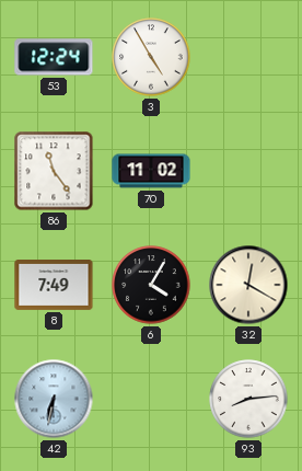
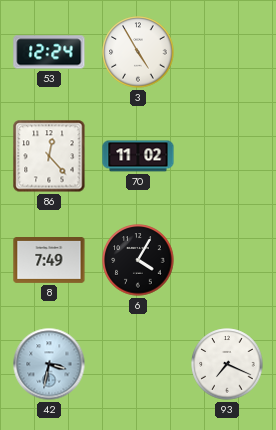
86: 11:24 -> 12:23 (49, 156)
32: 12:20 -> none (248, 285)
42: 6:32 -> 3:32 (49, 364)
93: 8:14 -> 7:19 (227, 364)
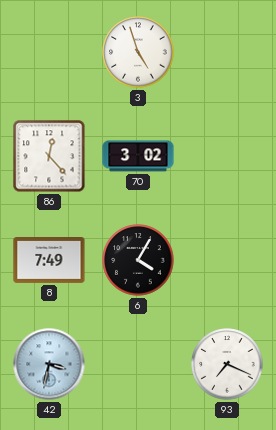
53: 12:24 -> none (49, 52)
3: 4:55 -> 4:57 (138, 52)
70: 11:02 -> 3:02 (138, 156)
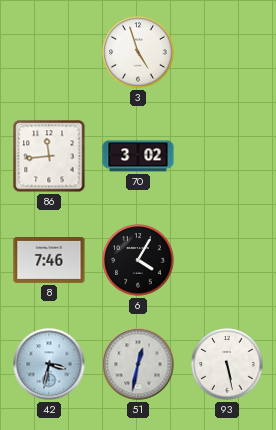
86: 12:23 -> 11:44 (49, 156)
8: 7:49 -> 7:46 (49, 261)
51: none -> 12:32 (138, 364)
93: 7:19 -> 5:28 (227, 364)
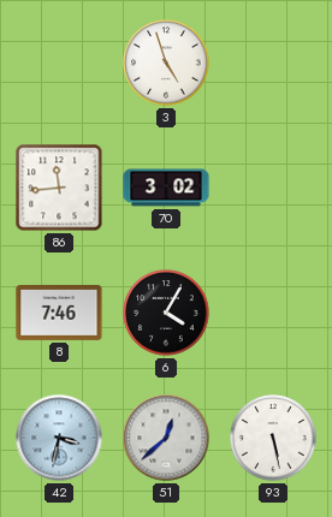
51: 12:32 -> 12:38 (166, 438)
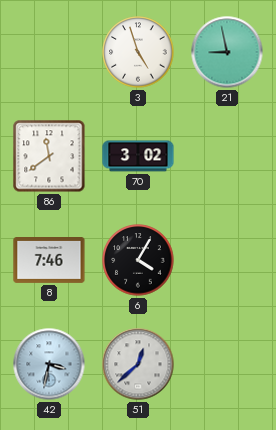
21: none -> 8:58 (227, 52)
86: 11:44 -> 11:39 (49, 156)
93: 5:28 -> none (273, 438)
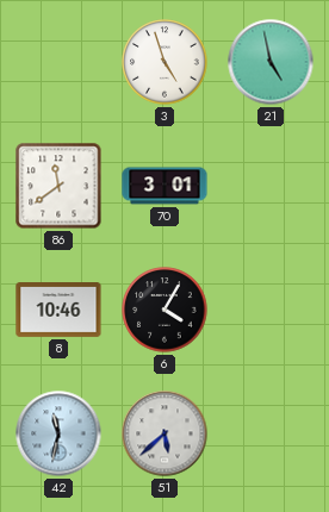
21: 8:58 -> 4:58 (271, 62)
70: 3:02 -> 3:01 (164, 186)
8: 7:46 -> 10:46 (58, 311)
42: 3:32 -> 11:32 (58, 433)
51: 12:38 -> 5:38 (164, 433)
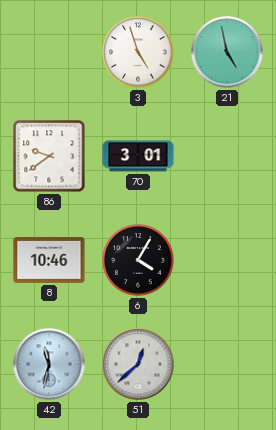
86: 11:39 -> 9:39 (49, 156)
51: 5:38 -> 12:38 (138, 364)
